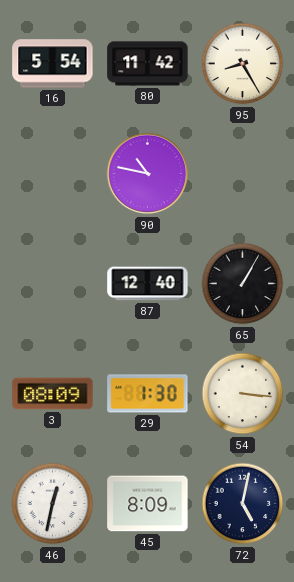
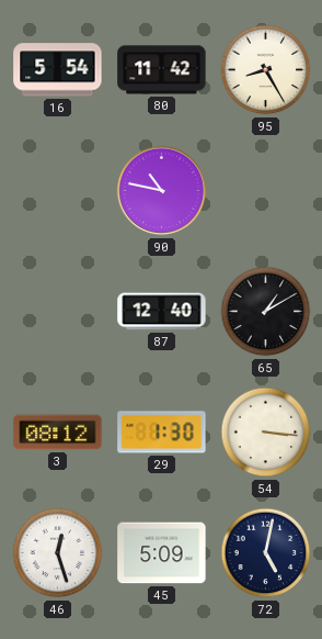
65: 1:05 -> 1:10 (266, 312)
3: 08:09 -> 08:12 (58, 433)
46: 12:32 -> 12:27 (58, 553)
45: 8:09 -> 5:09 (162, 553)
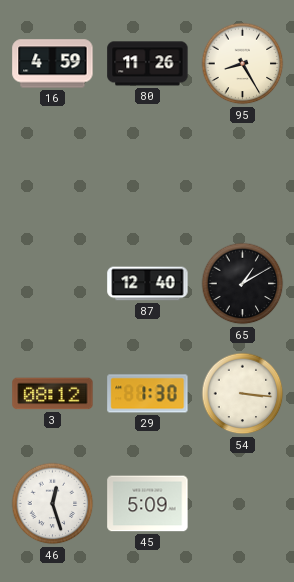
16: 5:54 -> 4:59 (53, 64)
80: 11:42 -> 11:26 (148, 64)
90: 10:47 -> none (162, 191)
72: 5:02 -> none (266, 553)
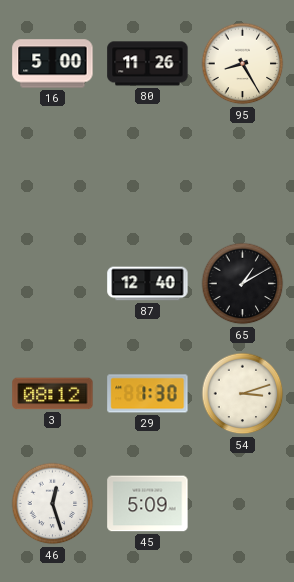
16: 4:59 -> 5:00 (53, 64)
54: 3:16 -> 3:12 (243, 394)
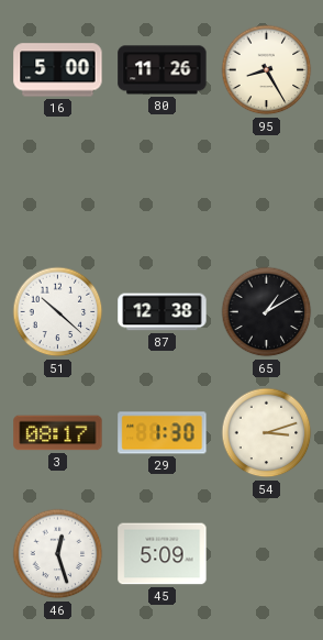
51: none -> 10:22 (58, 312)
87: 12:40 -> 12:38 (163, 312)
3: 08:12 -> 08:17 (58, 433)
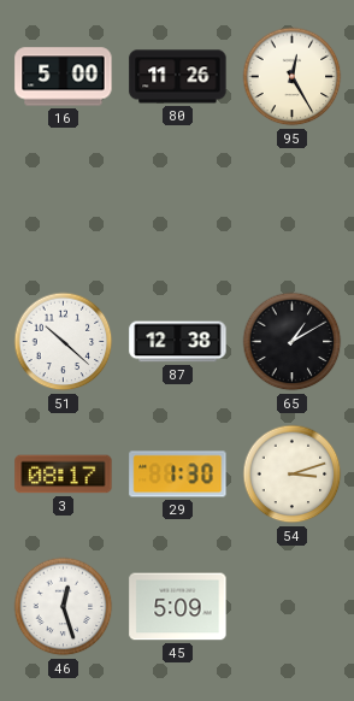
95: 8:25 -> 12:25 (293, 77)
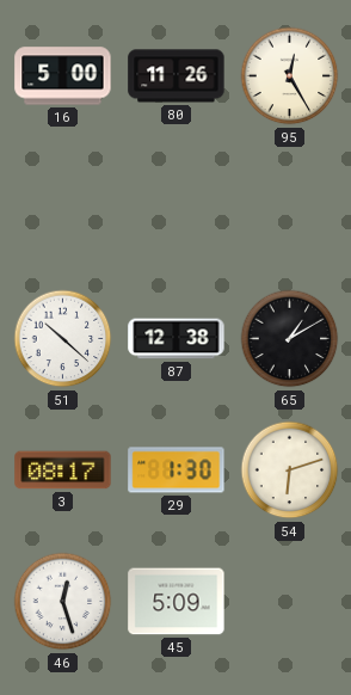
54: 3:12 -> 6:12 (290, 470)
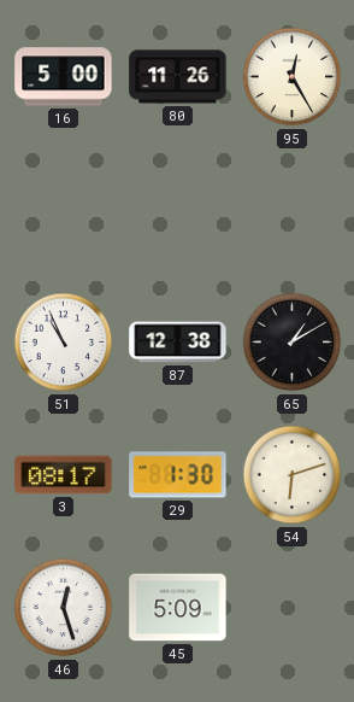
51: 10:22 -> 10:56 (64, 343)
